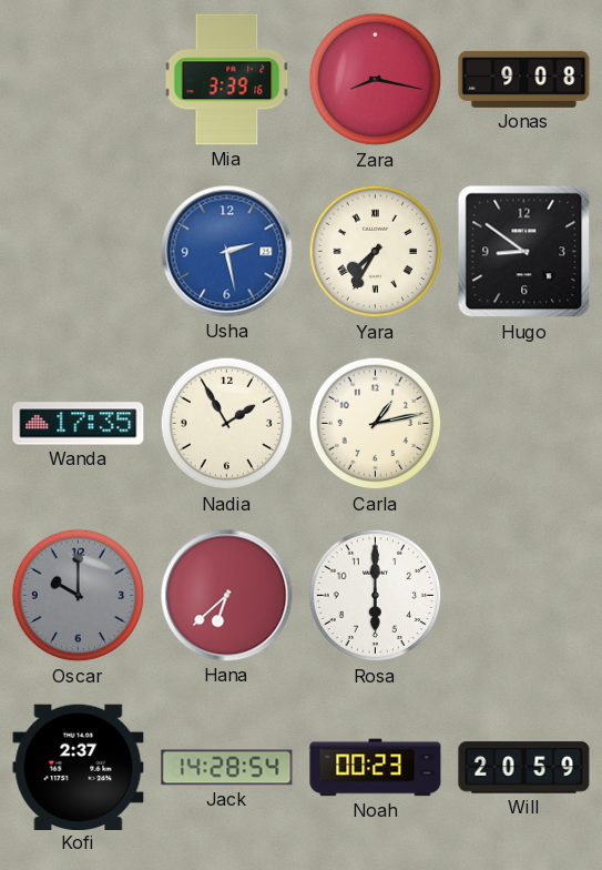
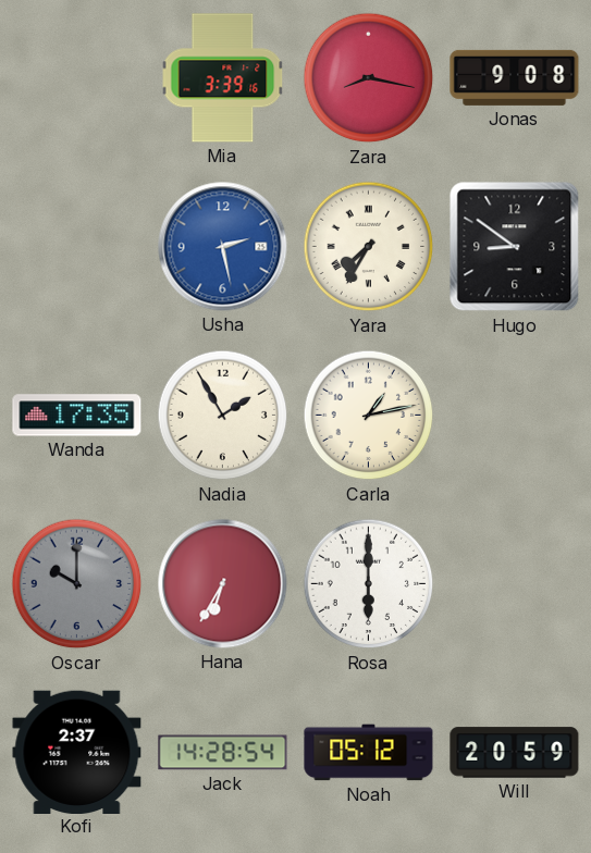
Hana: 6:38 -> 6:35 (223, 584)
Noah: 00:23 -> 05:12 (369, 753)
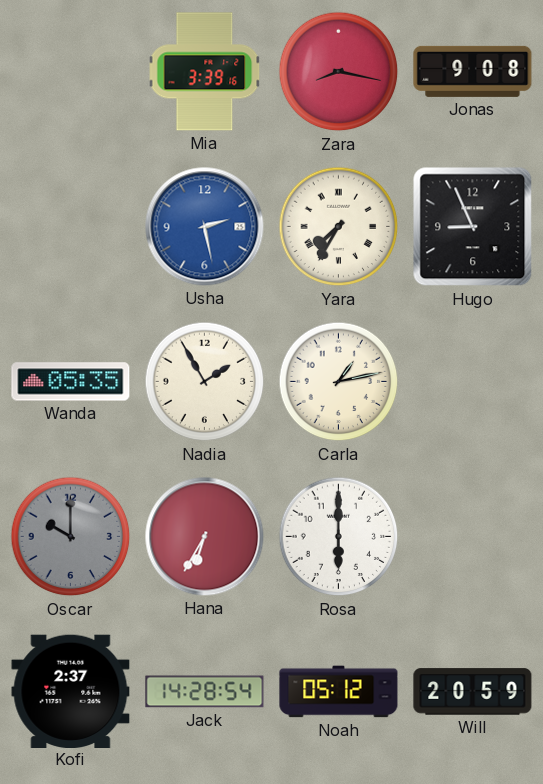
Hugo: 8:51 -> 8:56 (473, 227)
Wanda: 17:35 -> 05:35 (71, 382)
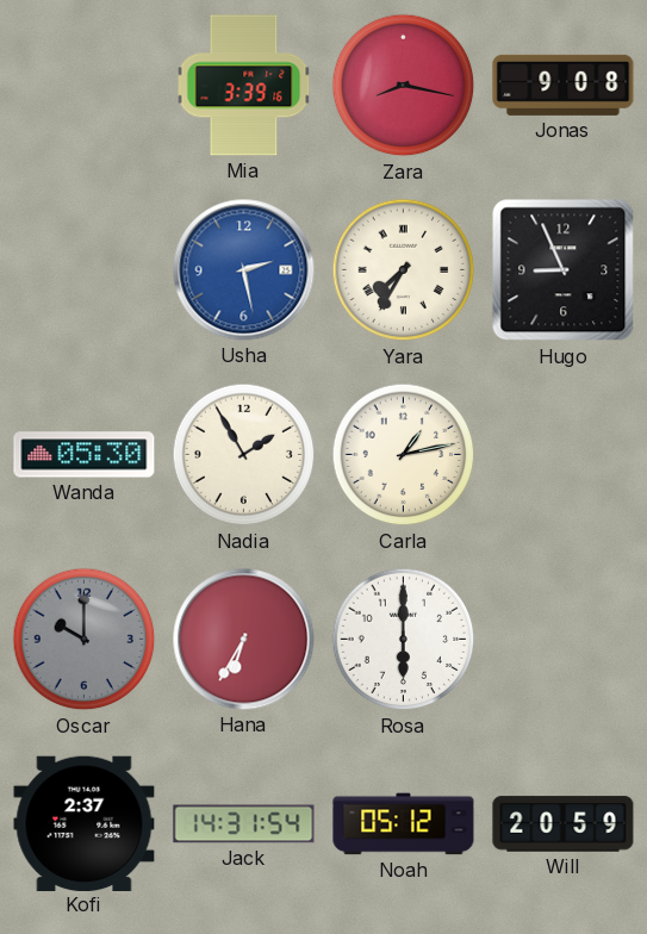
Wanda: 05:35 -> 05:30 (85, 455)
Jack: 14:28 -> 14:31 (244, 824)
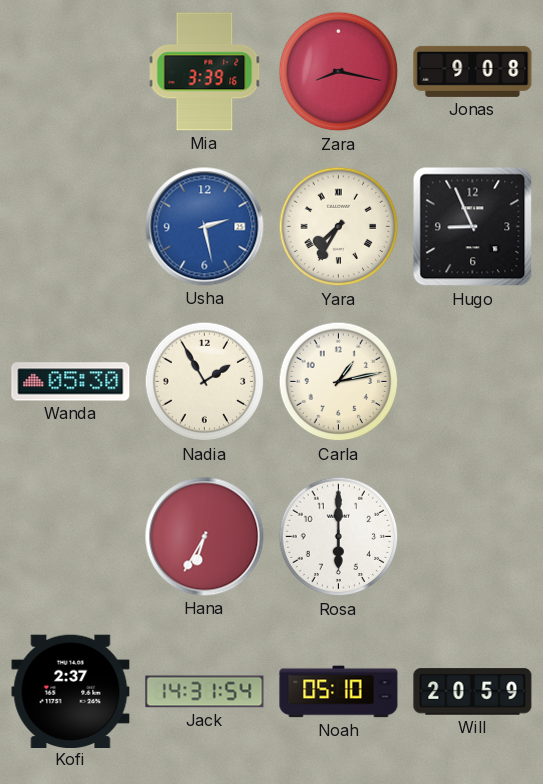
Oscar: 10:00 -> none (85, 640)
Noah: 05:12 -> 05:10 (339, 692)
